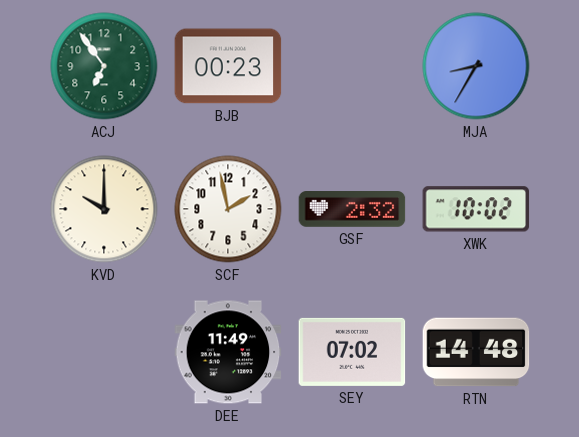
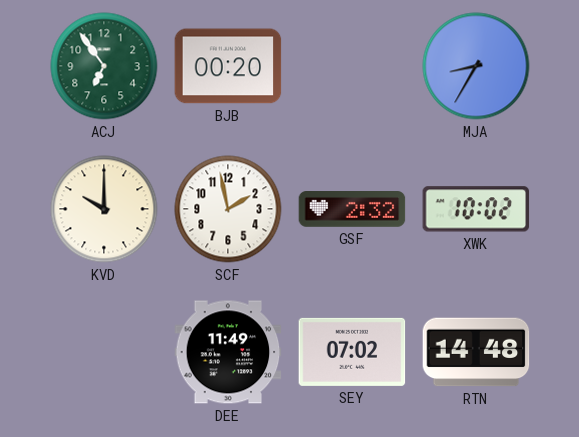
BJB: 00:23 -> 00:20 (228, 66)
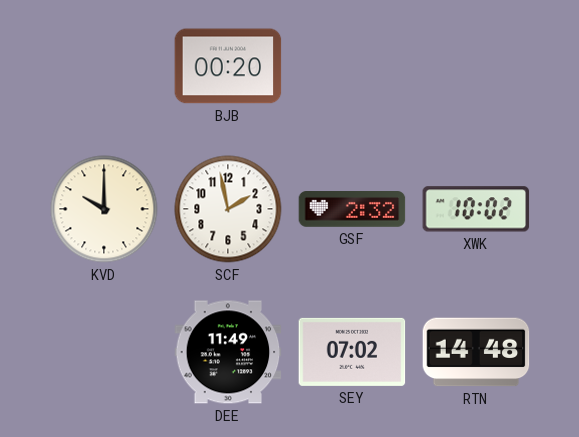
ACJ: 6:54 -> none (104, 66)
MJA: 8:35 -> none (476, 66)
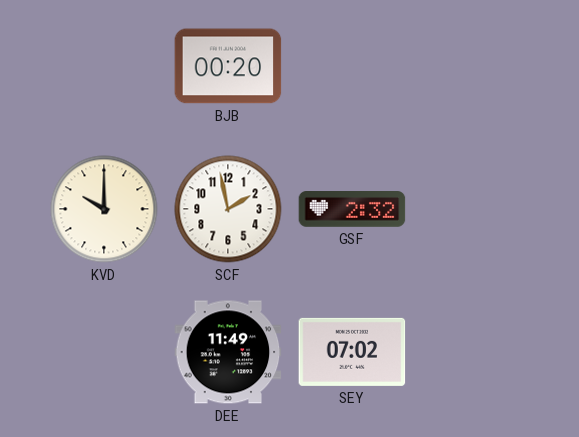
XWK: 10:02 -> none (476, 209)
RTN: 14:48 -> none (476, 352)
